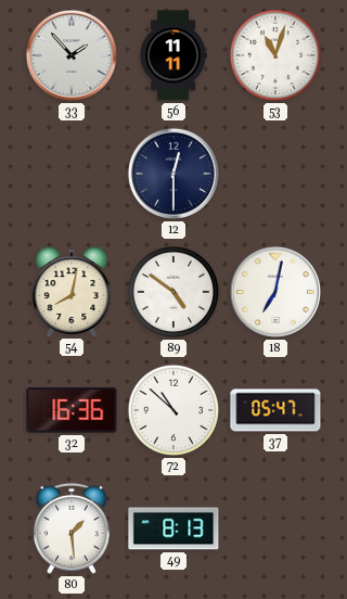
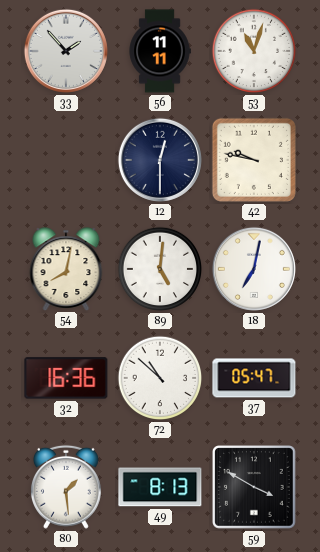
42: none -> 9:47 (254, 160)
89: 4:51 -> 5:01 (160, 269)
59: none -> 3:50 (255, 488)
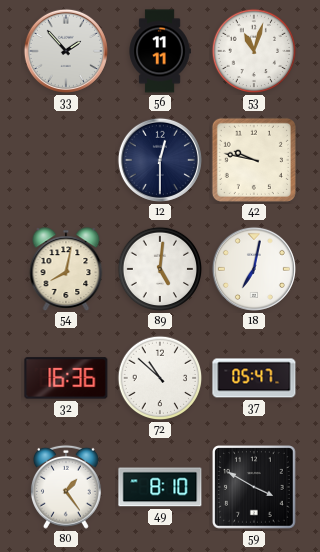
80: 1:29 -> 1:24 (66, 487)
49: 8:13 -> 8:10 (160, 487)
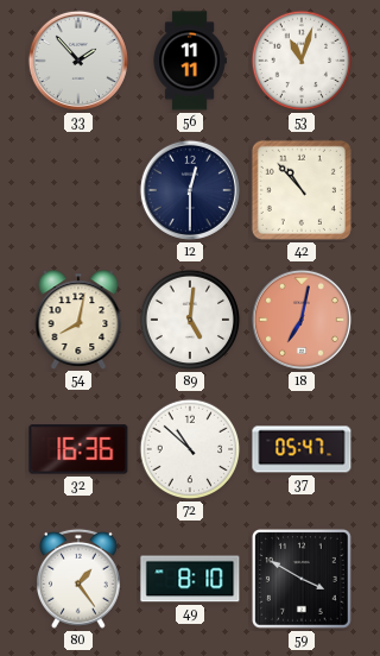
42: 9:47 -> 10:53 (302, 190)
18 dial: white -> salmon (302, 320)
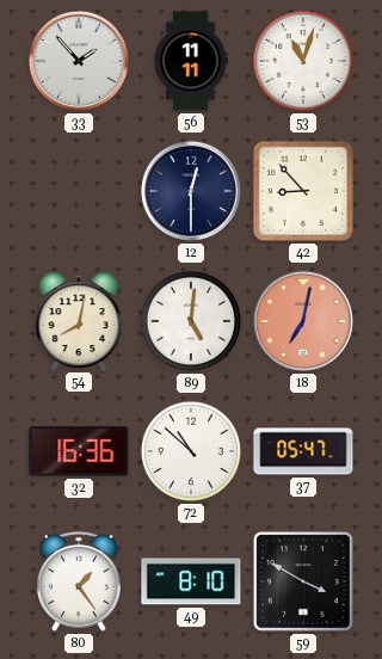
42: 10:53 -> 8:53 (303, 191)
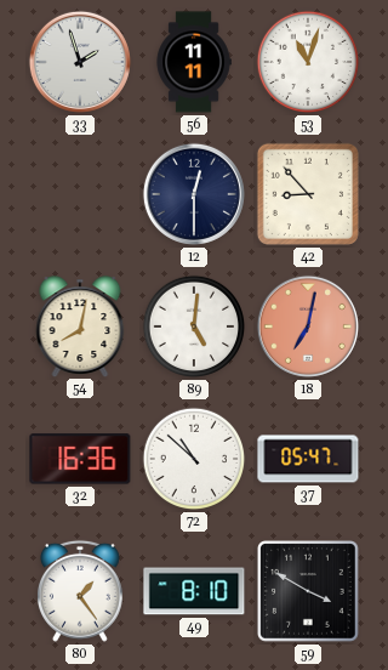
33: 1:53 -> 1:57 (80, 62)
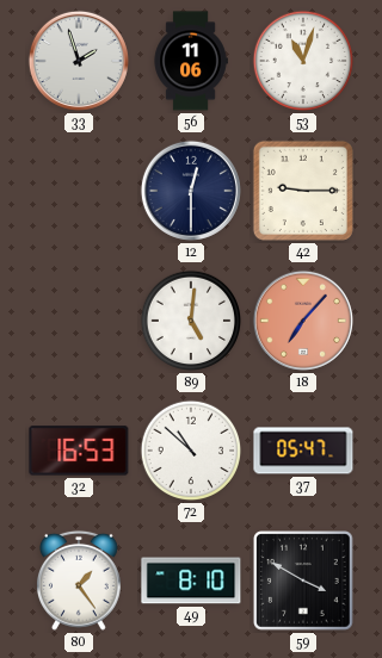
56: 11:11 -> 11:06 (191, 61)
42: 8:53 -> 9:15 (303, 191)
54: 8:02 -> none (80, 327)
18: 7:02 -> 7:07 (303, 321)
32: 16:36 -> 16:53 (79, 451)
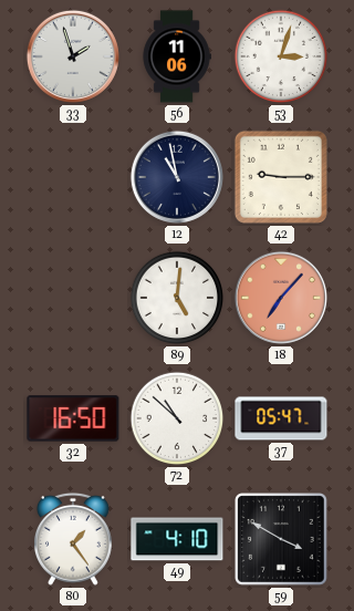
53: 11:03 -> 3:03 (281, 56)
12: 12:30 -> 10:58 (177, 177)
32: 16:53 -> 16:50 (73, 418)
49: 8:10 -> 4:10 (177, 539)
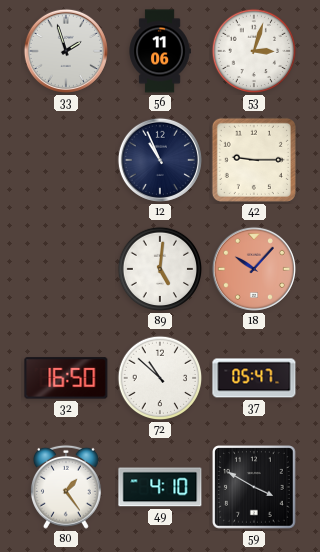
12: 10:58 -> 10:56 (160, 160)
18: 7:07 -> 10:07 (254, 269)
